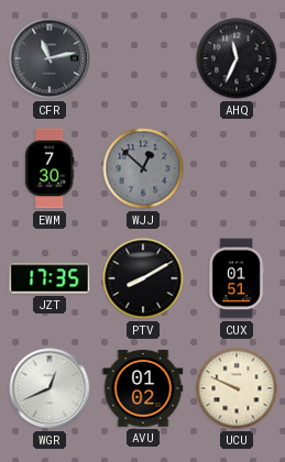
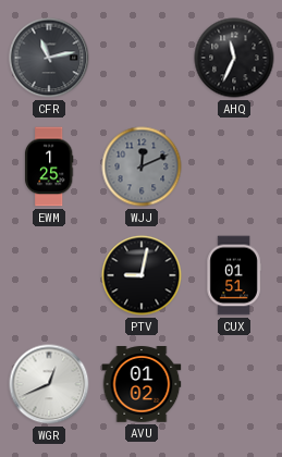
EWM: 7:30 -> 1:25 (49, 166)
WJJ: 12:52 -> 12:11 (142, 166)
JZT: 17:35 -> none (50, 278)
PTV: 8:10 -> 9:02 (142, 275)
UCU: 9:49 -> none (237, 388)
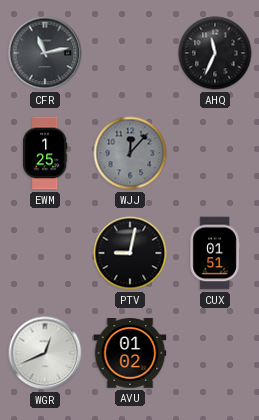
WJJ: 12:11 -> 12:07 (130, 153)
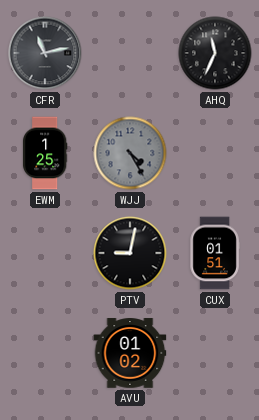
WJJ: 12:07 -> 4:25 (130, 153)
WGR: 12:41 -> none (45, 353)
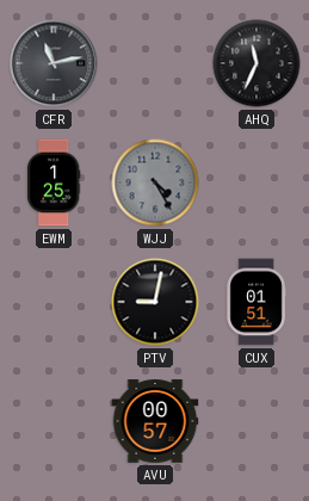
AVU: 01:02 -> 00:57 (155, 421)
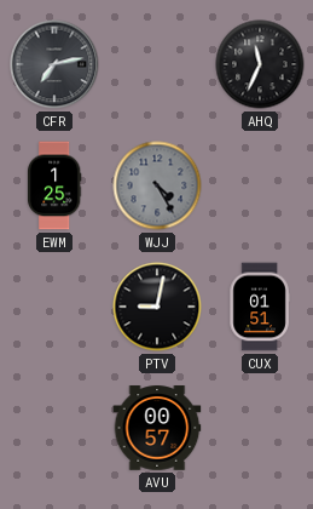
CFR: 11:13 -> 7:13 (54, 64)
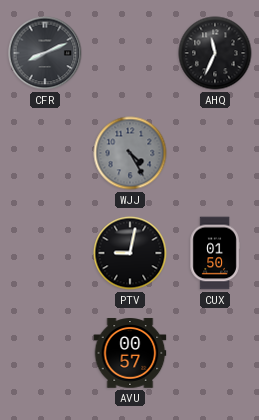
CFR: 7:13 -> 8:11 (45, 53)
EWM: 1:25 -> none (54, 185)
CUX: 01:51 -> 01:50 (215, 253)
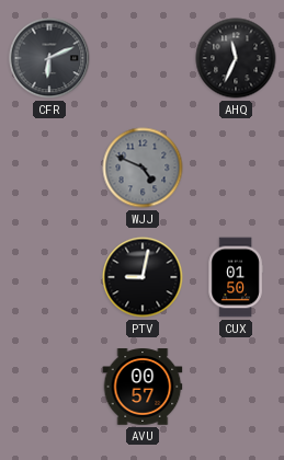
CFR: 8:11 -> 6:11 (49, 58)
WJJ: 4:25 -> 4:49 (143, 168)
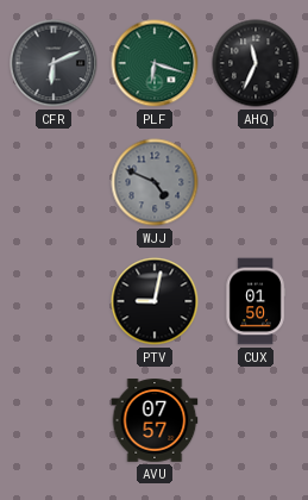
PLF: none -> 6:18 (155, 63)
AVU: 00:57 -> 07:57 (155, 420)
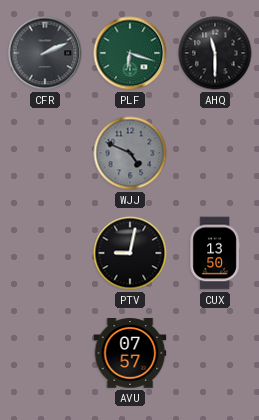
CFR: 6:11 -> 2:11 (45, 53)
AHQ: 11:34 -> 11:30 (215, 53)
CUX: 01:50 -> 13:50 (215, 253)
